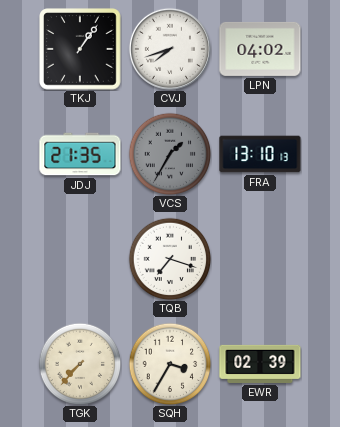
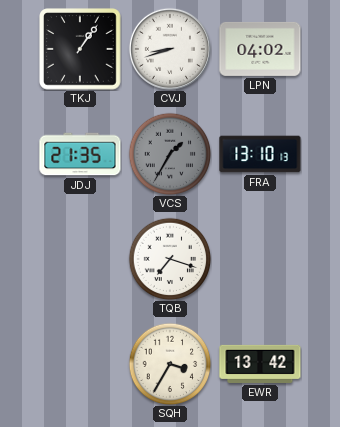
CVJ: 7:42 -> 8:42 (170, 49)
TGK: 7:37 -> none (80, 364)
EWR: 02:39 -> 13:42 (260, 364)
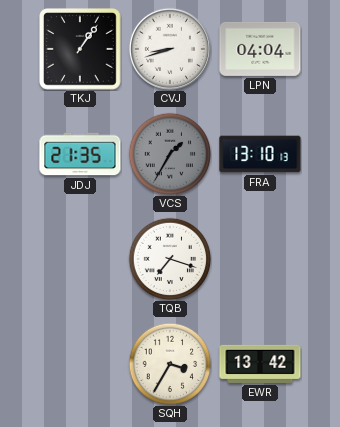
LPN: 04:02 -> 04:04 (260, 49)
